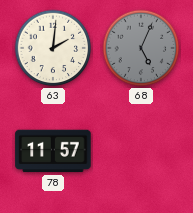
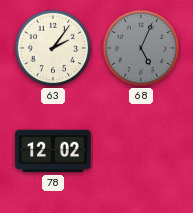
63: 2:01 -> 2:06 (53, 48)
78: 11:57 -> 12:02 (53, 151)
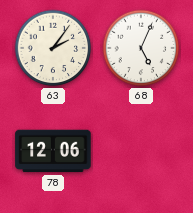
68 dial: grey -> white (141, 48)
78: 12:02 -> 12:06 (53, 151)
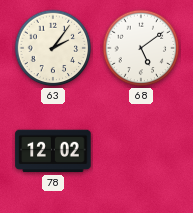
68: 5:04 -> 5:09 (141, 48)
78: 12:06 -> 12:02 (53, 151)
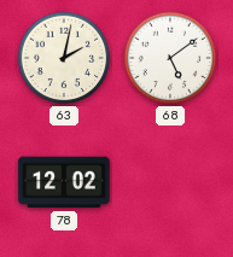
63: 2:06 -> 2:02 (64, 58)
